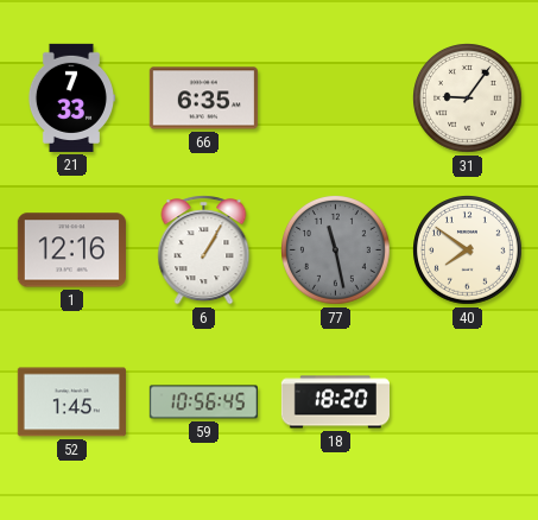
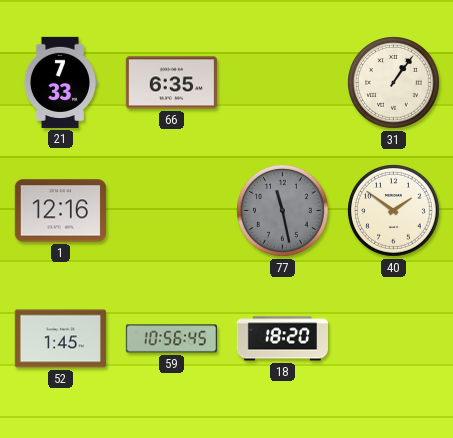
31: 9:06 -> 1:06 (394, 83)
6: 1:05 -> none (204, 251)
40: 7:51 -> 1:51 (394, 211)
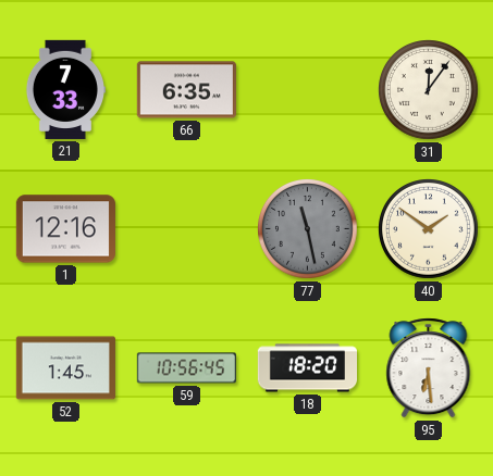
31: 1:06 -> 12:06 (429, 90)
95: none -> 6:29 (429, 368)
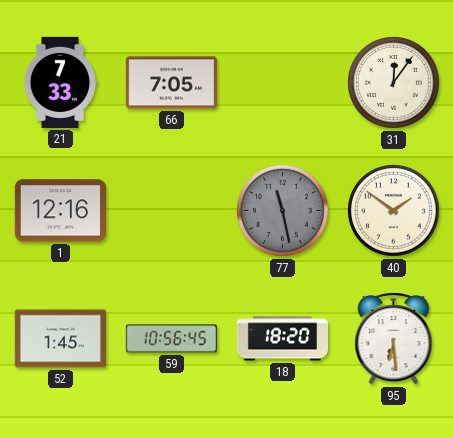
66: 6:35 -> 7:05 (171, 83)
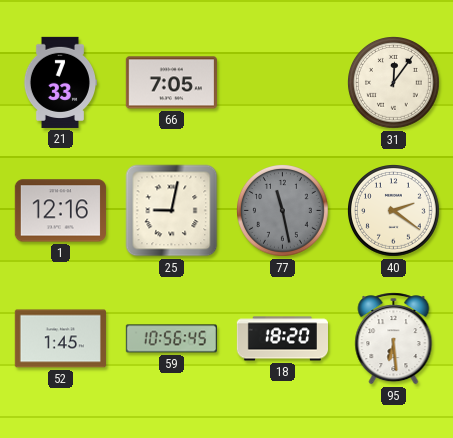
25: none -> 9:02 (172, 211)
40: 1:51 -> 2:21 (394, 211)
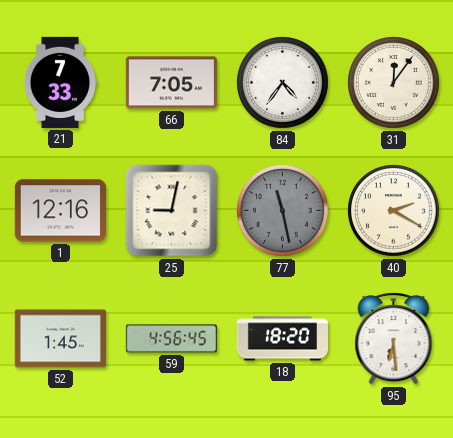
84: none -> 4:36 (283, 83)
40: 2:21 -> 2:20 (394, 211)
59: 10:56 -> 4:56 (171, 339)
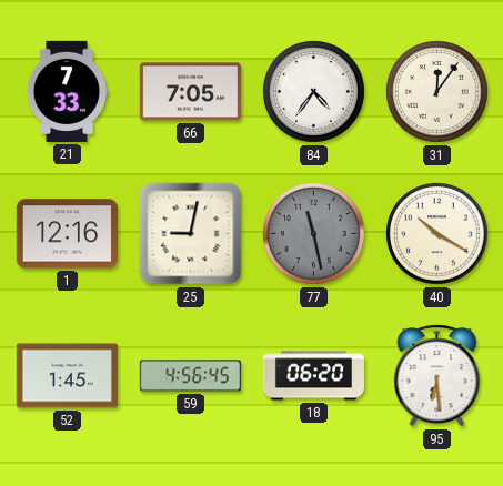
40: 2:20 -> 10:20 (437, 234)
18: 18:20 -> 06:20 (313, 376)
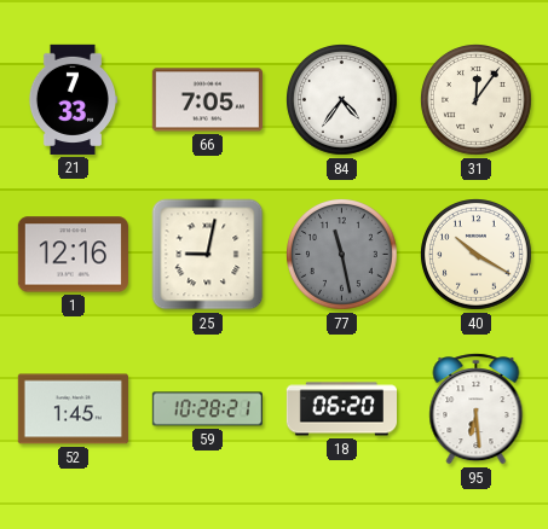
59: 4:56 -> 10:28 (207, 409)
